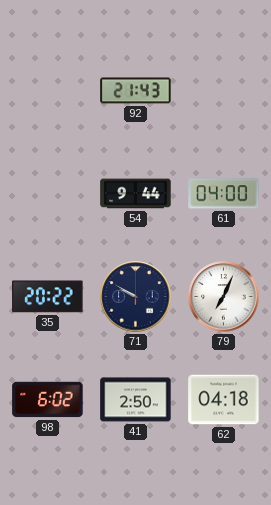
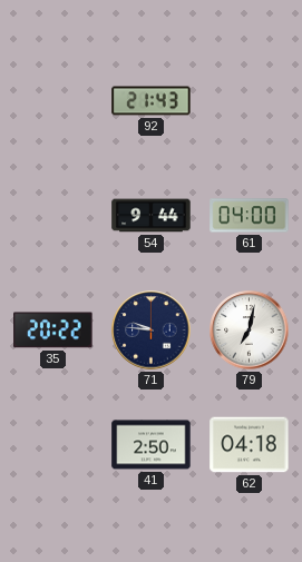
71: 9:50 -> 9:46 (152, 331)
79: 7:04 -> 7:02 (250, 331)
98: 6:02 -> none (48, 400)
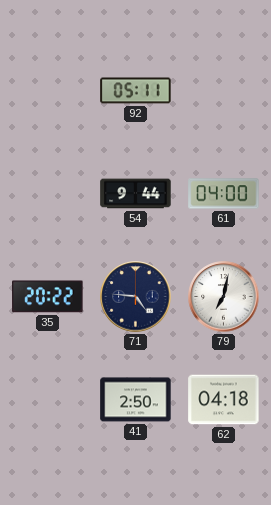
92: 21:43 -> 05:11 (136, 91)
71: 9:46 -> 4:46 (136, 297)
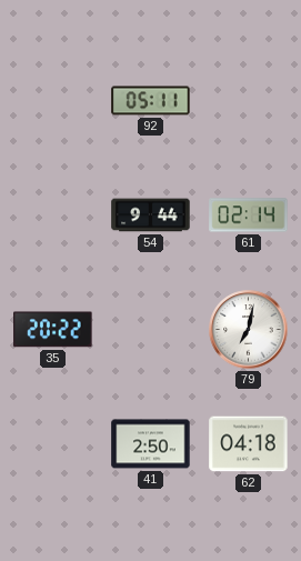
61: 04:00 -> 02:14 (249, 216)
71: 4:46 -> none (136, 297)
